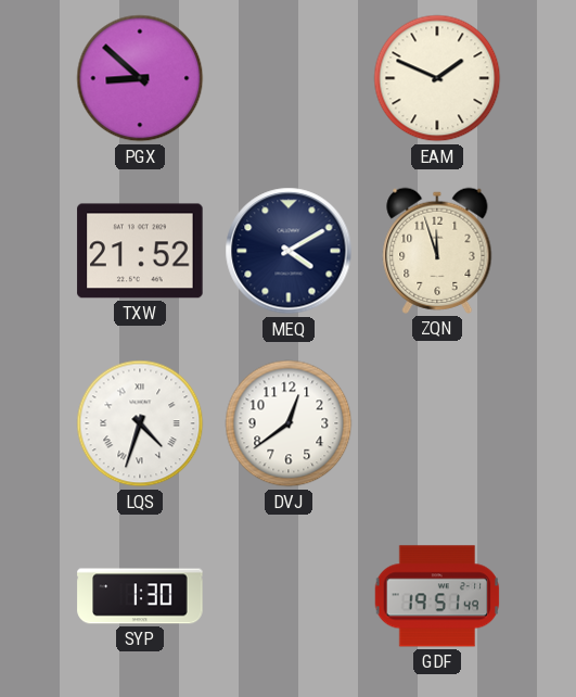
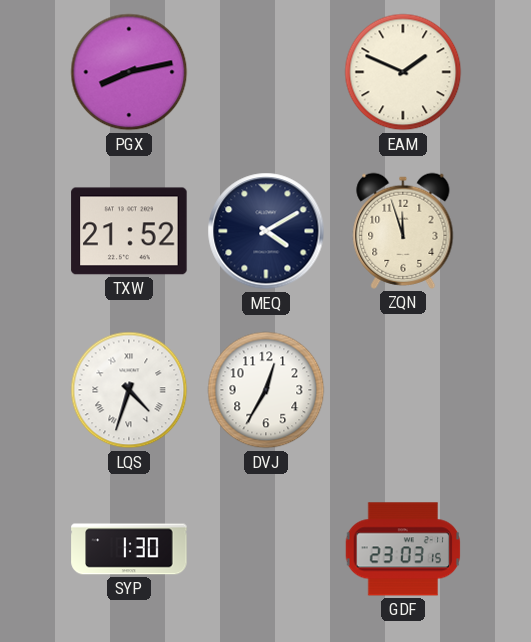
PGX: 8:52 -> 8:13 (129, 72)
DVJ: 12:39 -> 12:35 (266, 390)
GDF: 19:51 -> 23:03 (403, 549)
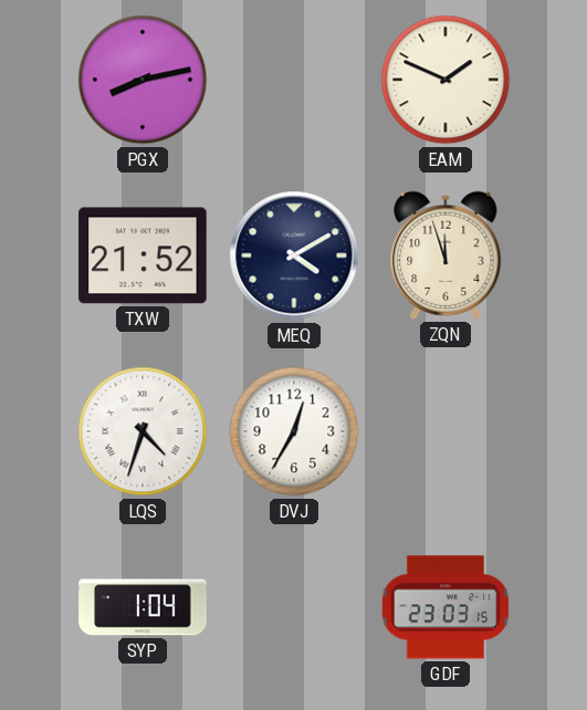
SYP: 1:30 -> 1:04 (143, 607)
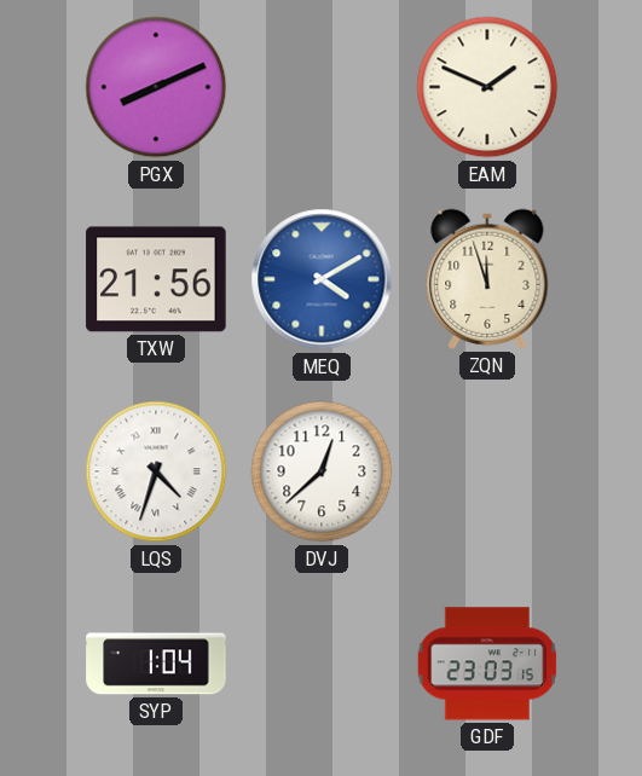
PGX: 8:13 -> 8:11 (156, 87)
TXW: 21:52 -> 21:56 (156, 279)
MEQ dial: navy -> blue (322, 279)
DVJ: 12:35 -> 12:38 (322, 471)
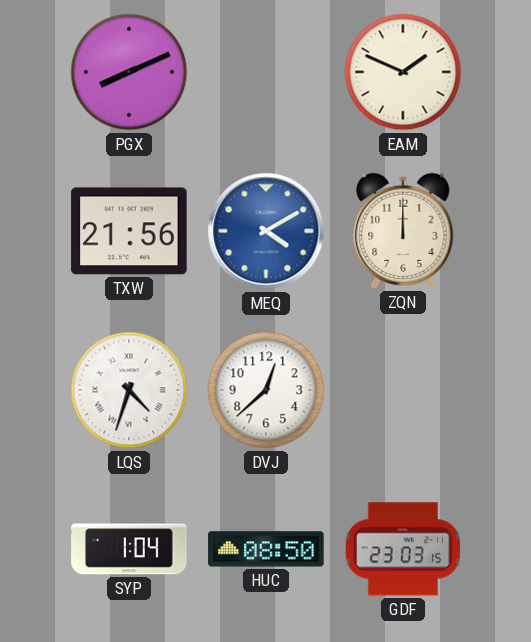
ZQN: 11:57 -> 12:00 (403, 231)
HUC: none -> 08:50 (266, 549)
